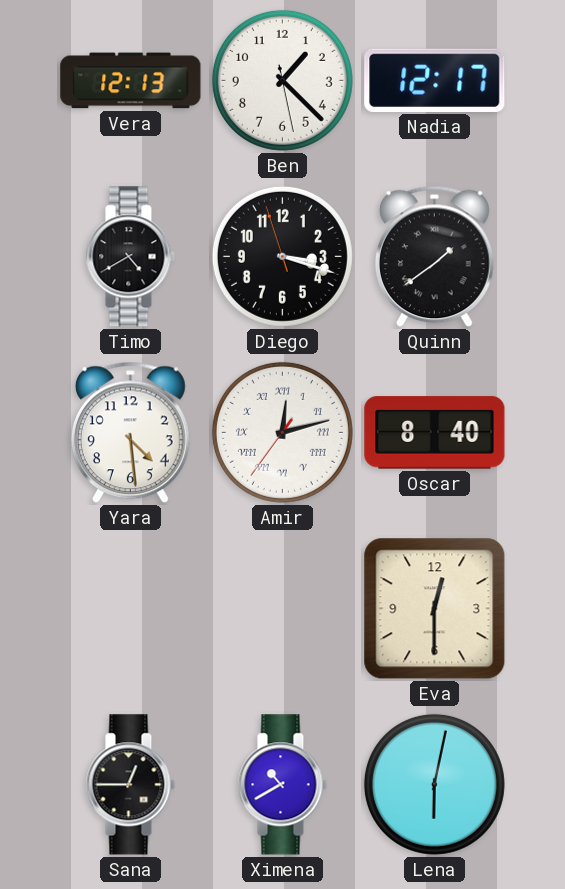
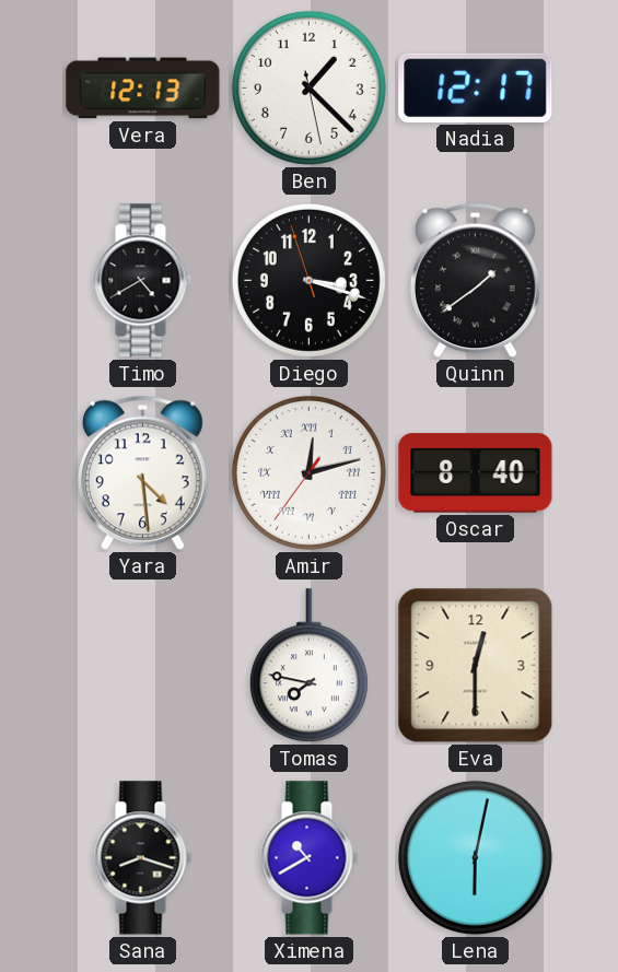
Tomas: none -> 7:47 (308, 666)
Sana: 12:45 -> 8:18 (142, 858)
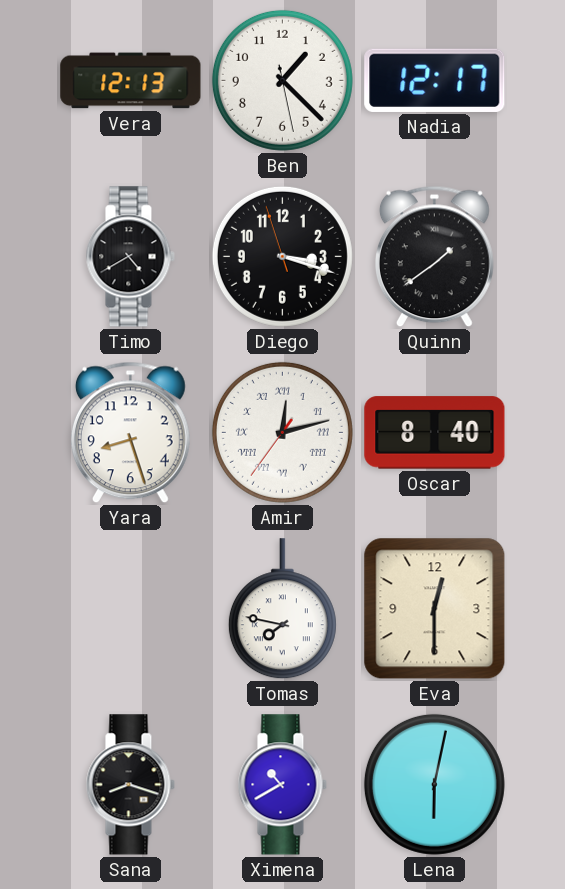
Yara: 4:29 -> 8:27 (130, 433)
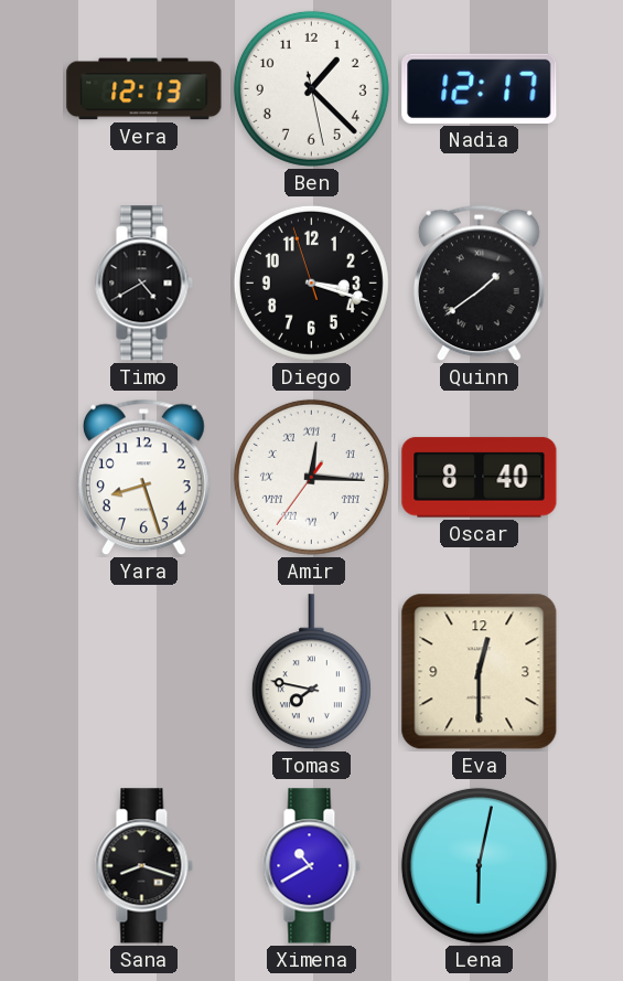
Amir: 12:12 -> 12:15 (311, 477)
